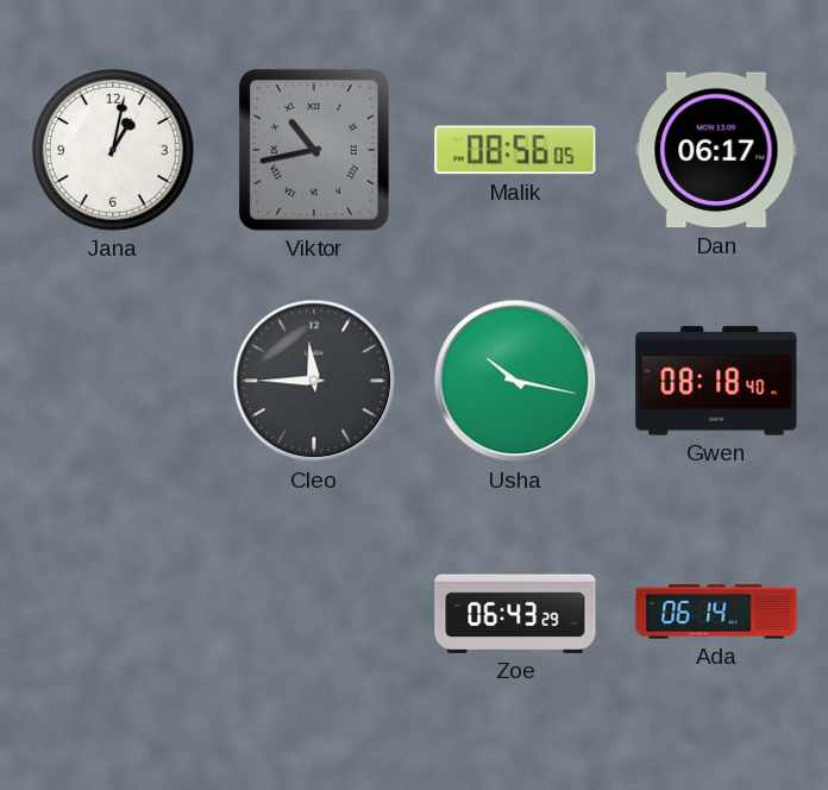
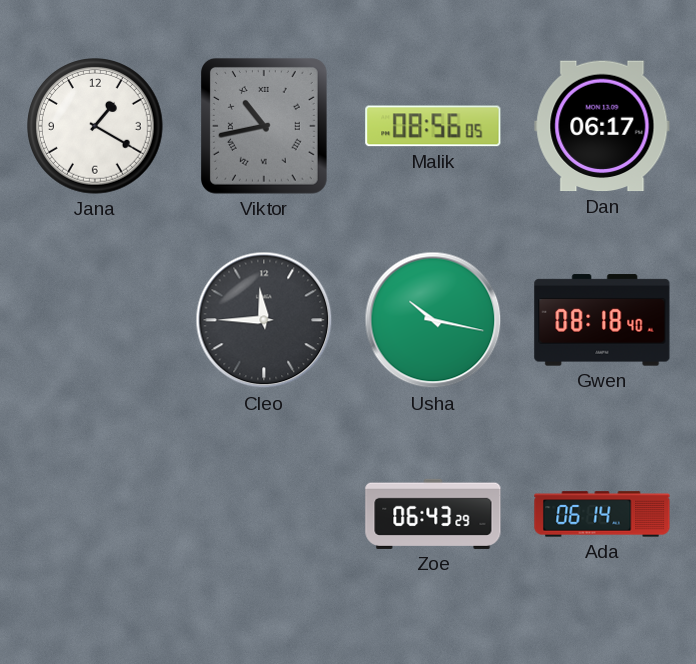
Jana: 1:02 -> 1:20 (95, 126)
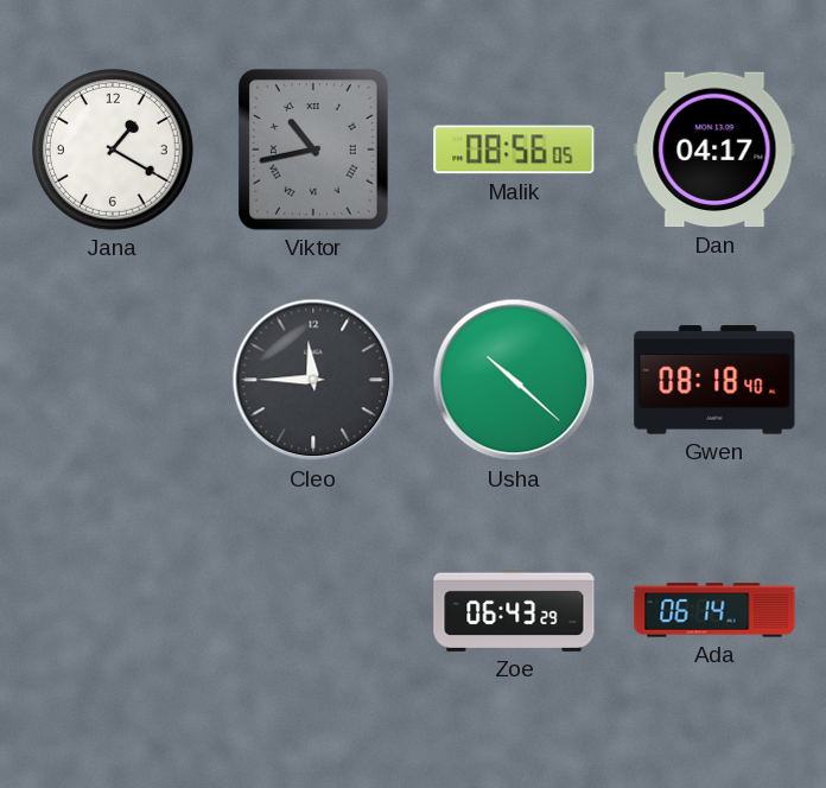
Dan: 06:17 -> 04:17 (714, 150)
Usha: 10:17 -> 10:22 (514, 380)
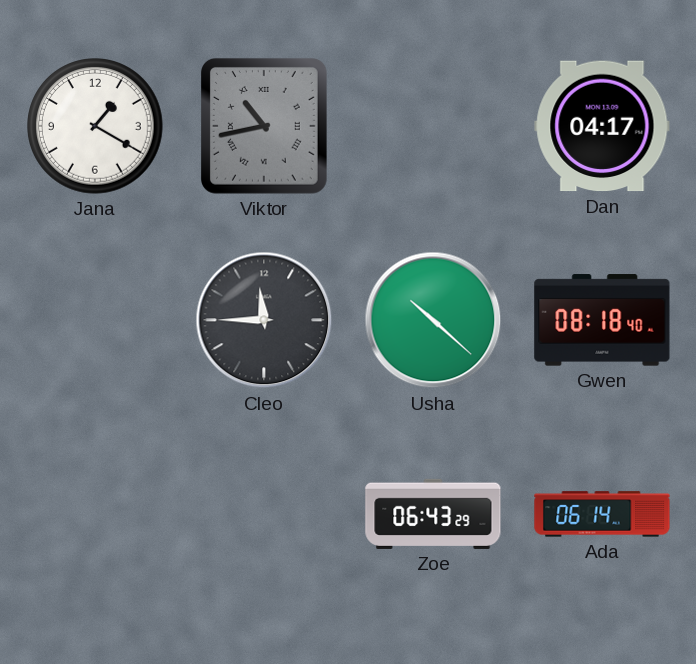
Malik: 08:56 -> none (514, 150)
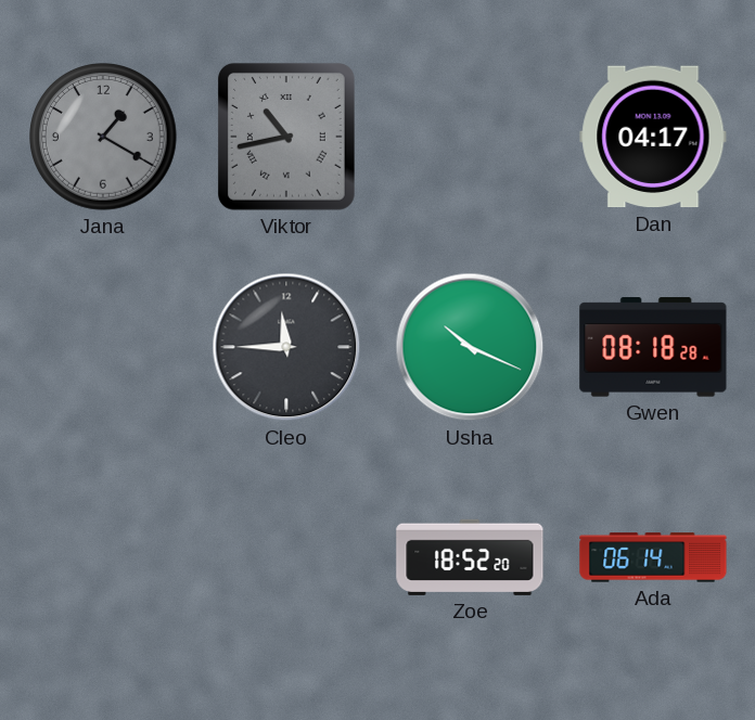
Jana dial: white -> grey (103, 137)
Usha: 10:22 -> 10:19 (470, 347)
Gwen: 08:18:40 -> 08:18:28 (653, 347)
Zoe: 06:43 -> 18:52 (470, 557)
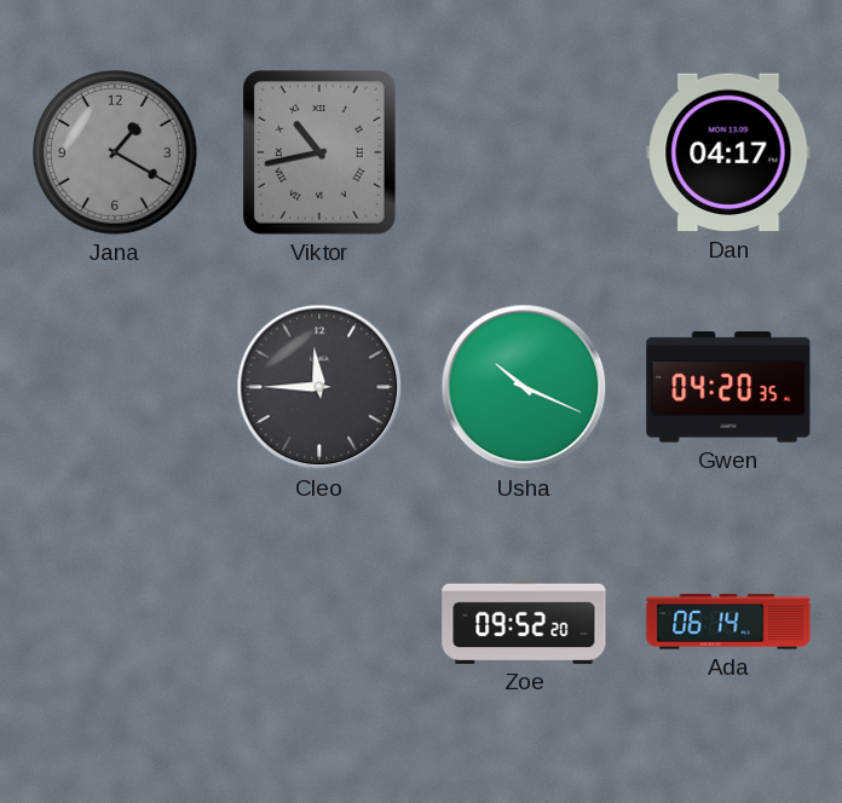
Gwen: 08:18 -> 04:20 (728, 387)
Zoe: 18:52 -> 09:52 (524, 622)
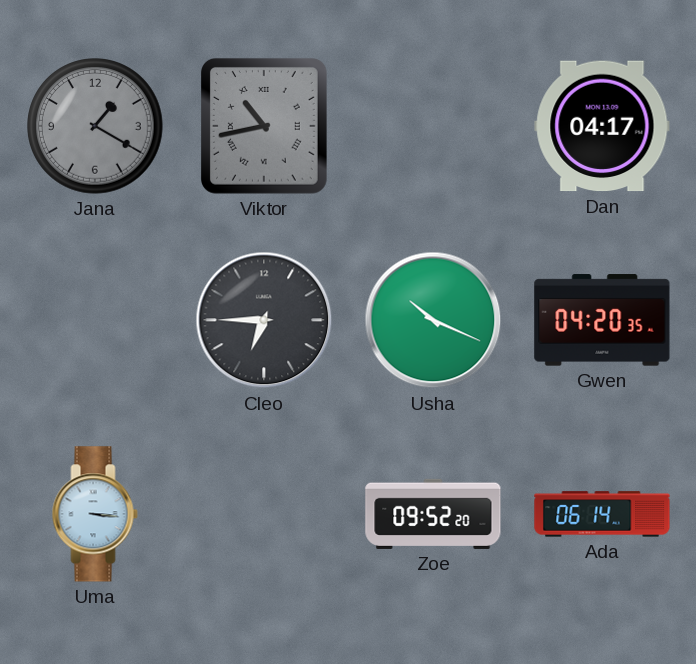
Cleo: 11:45 -> 6:45 (264, 320)
Uma: none -> 3:16 (95, 514)
